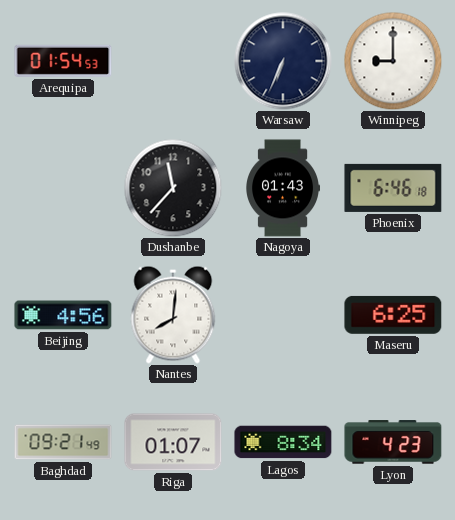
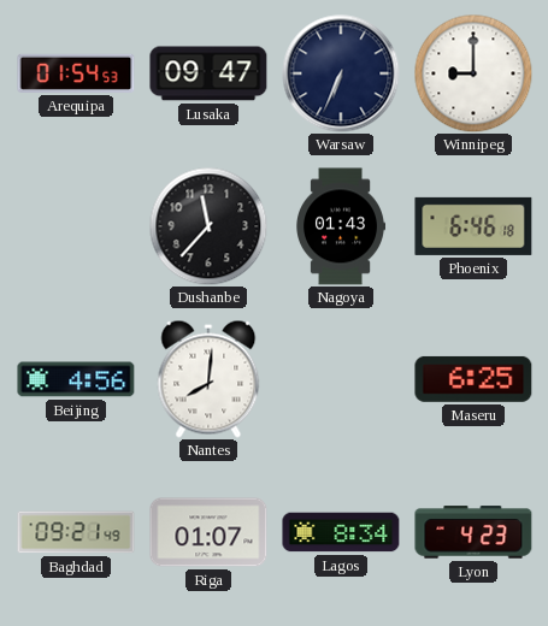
Lusaka: none -> 09:47 (208, 73)
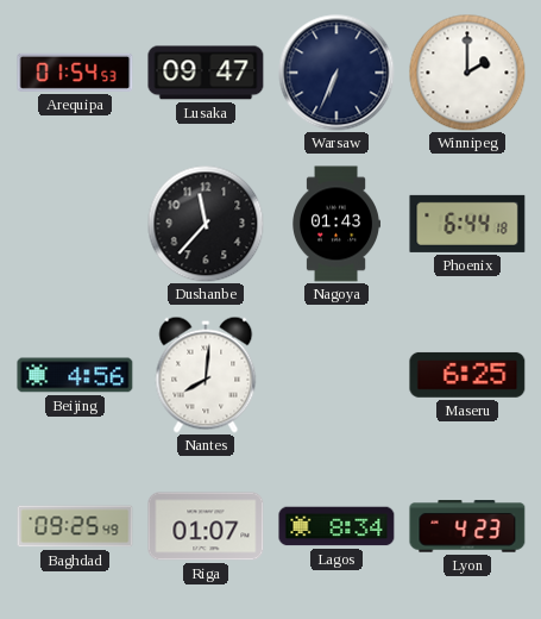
Winnipeg: 9:00 -> 2:00 (467, 73)
Phoenix: 6:46 -> 6:44 (467, 224)
Baghdad: 09:21 -> 09:25 (75, 526)
